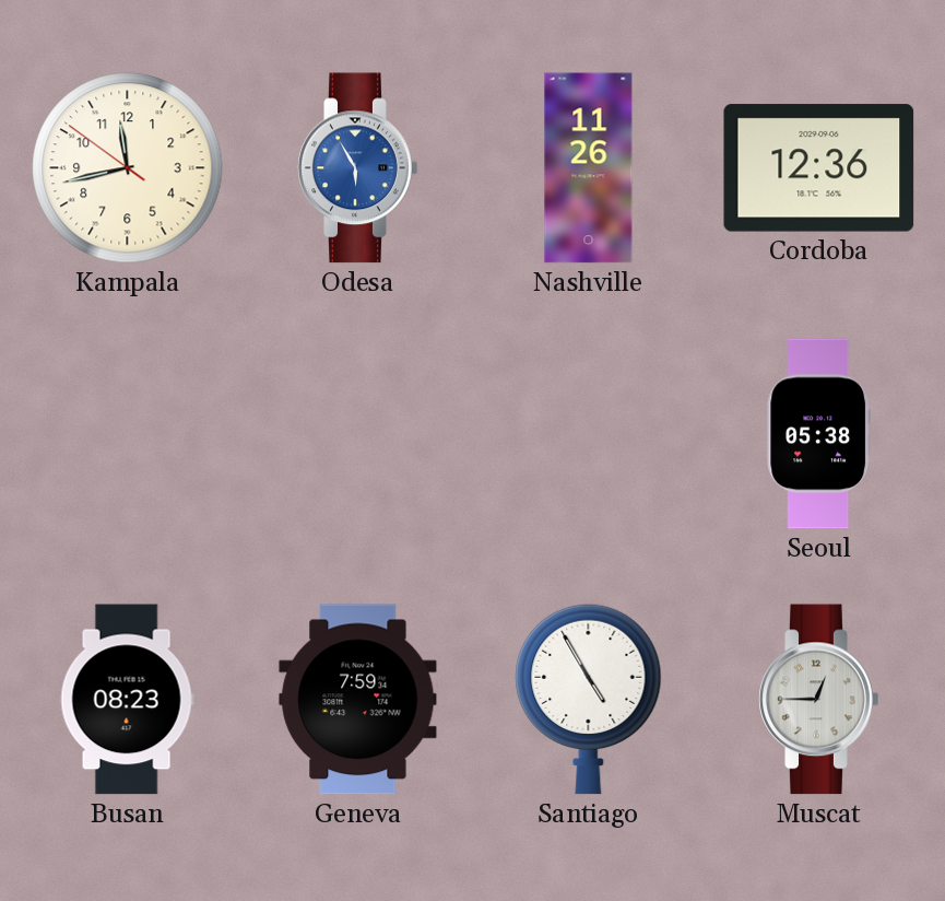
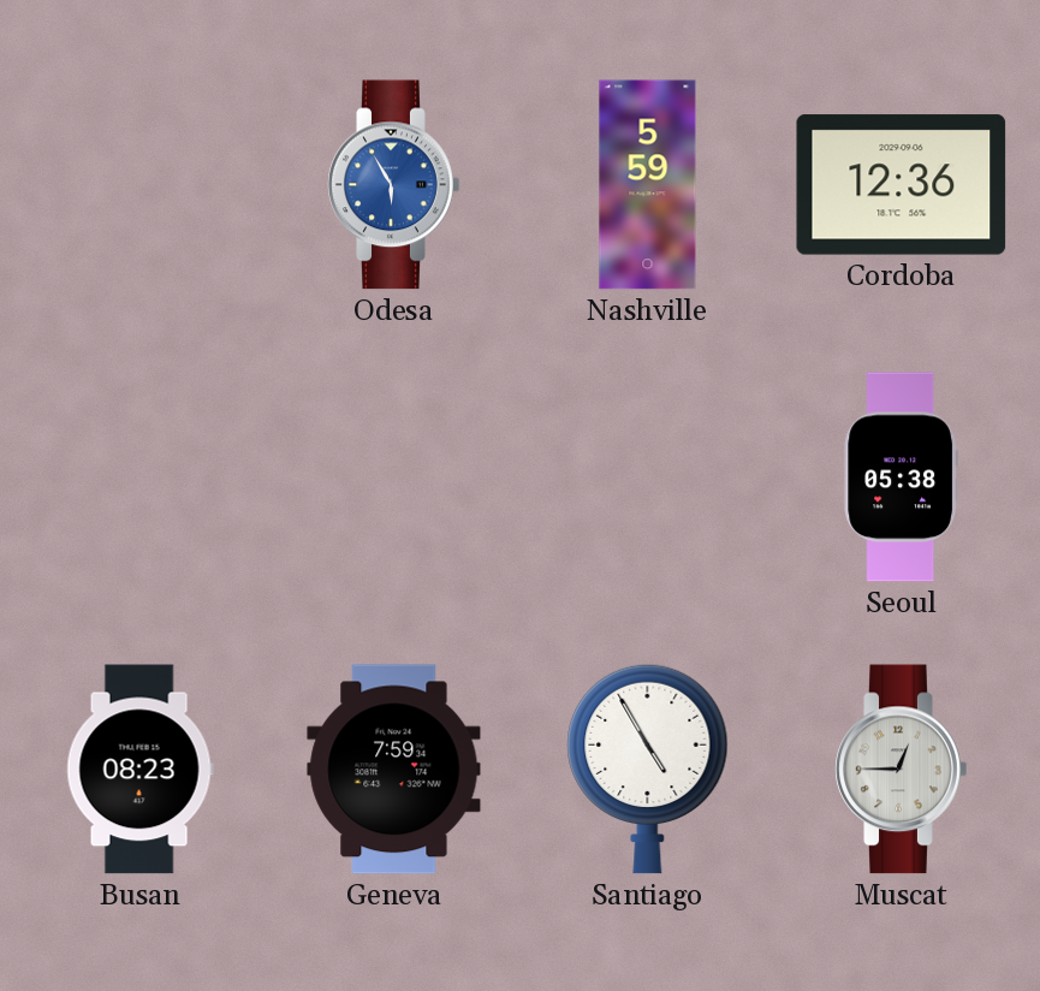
Kampala: 11:42 -> none (128, 168)
Nashville: 11:26 -> 5:59 (648, 185)
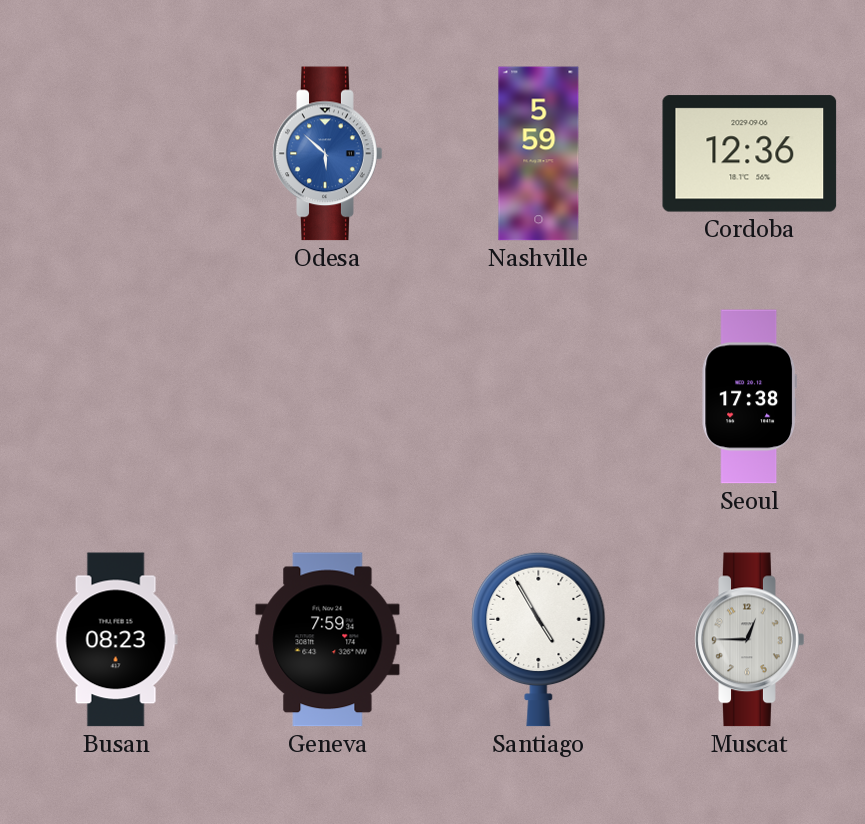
Odesa: 5:55 -> 5:52 (328, 154)
Seoul: 05:38 -> 17:38 (749, 397)
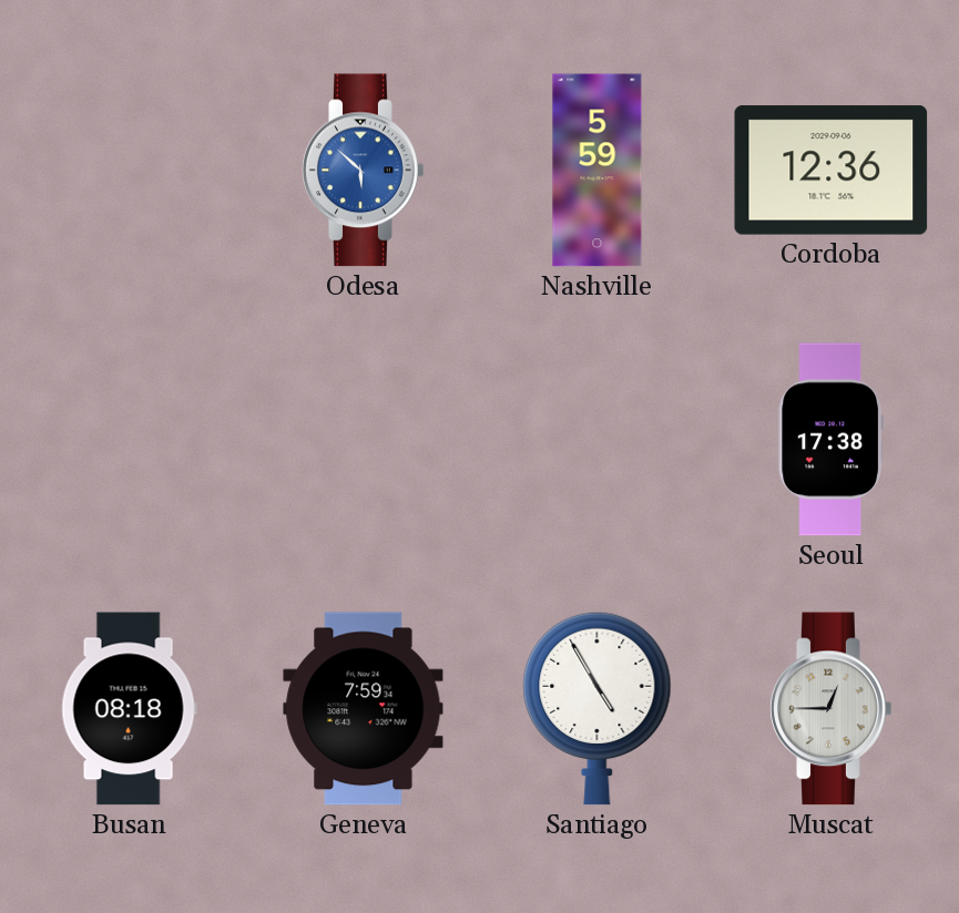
Busan: 08:23 -> 08:18 (129, 709)
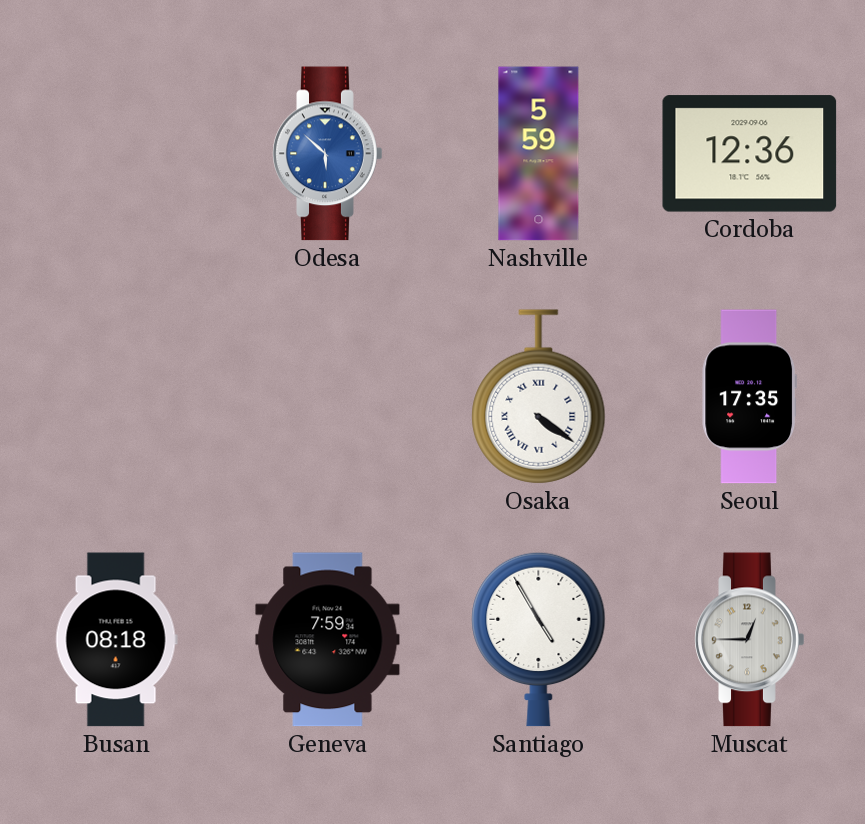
Osaka: none -> 4:21 (539, 397)
Seoul: 17:38 -> 17:35 (749, 397)
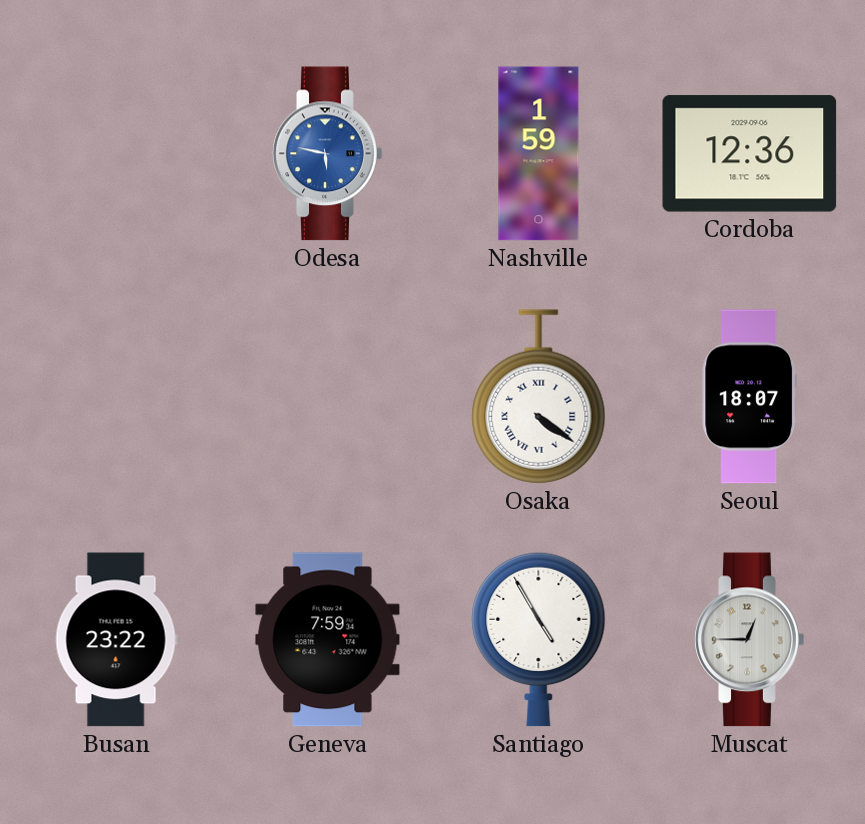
Odesa: 5:52 -> 5:47 (328, 154)
Nashville: 5:59 -> 1:59 (539, 154)
Seoul: 17:35 -> 18:07 (749, 397)
Busan: 08:18 -> 23:22 (116, 640)
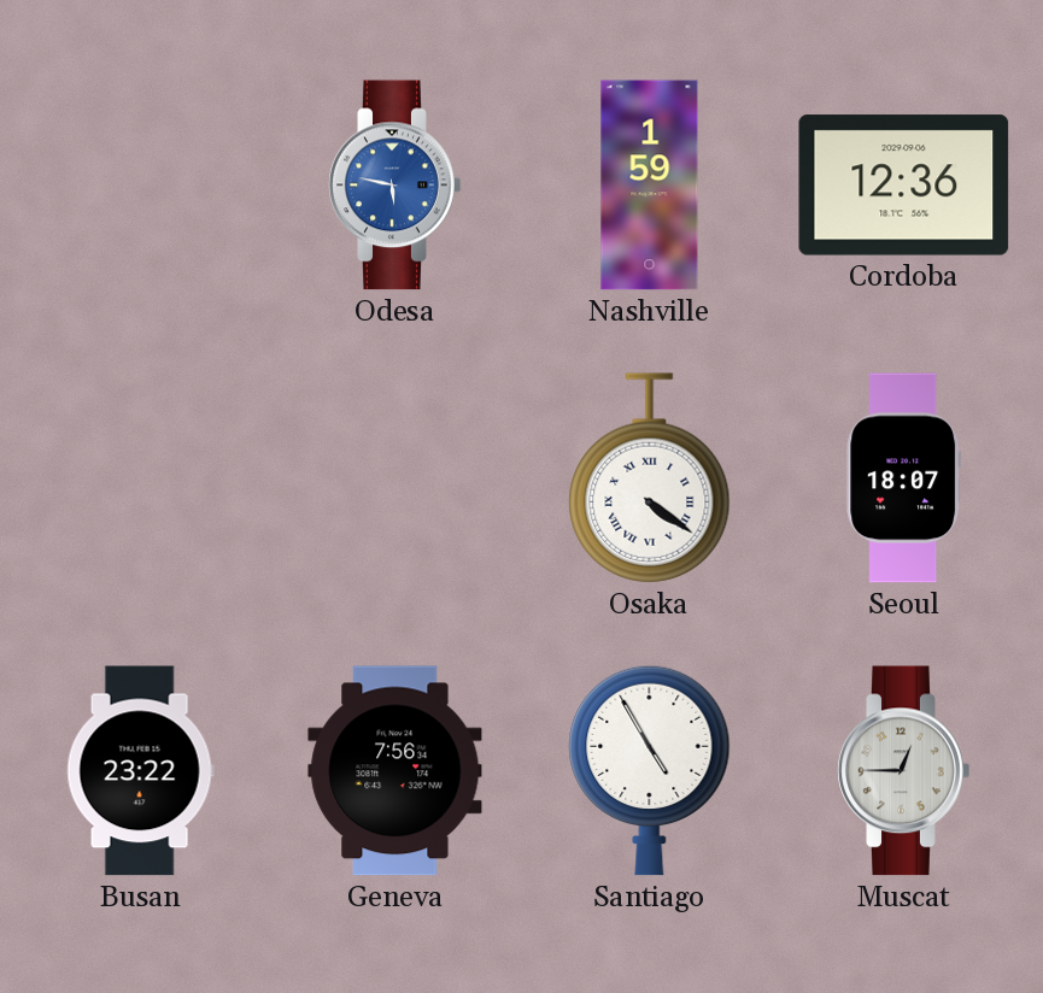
Geneva: 7:59 -> 7:56 (395, 771)
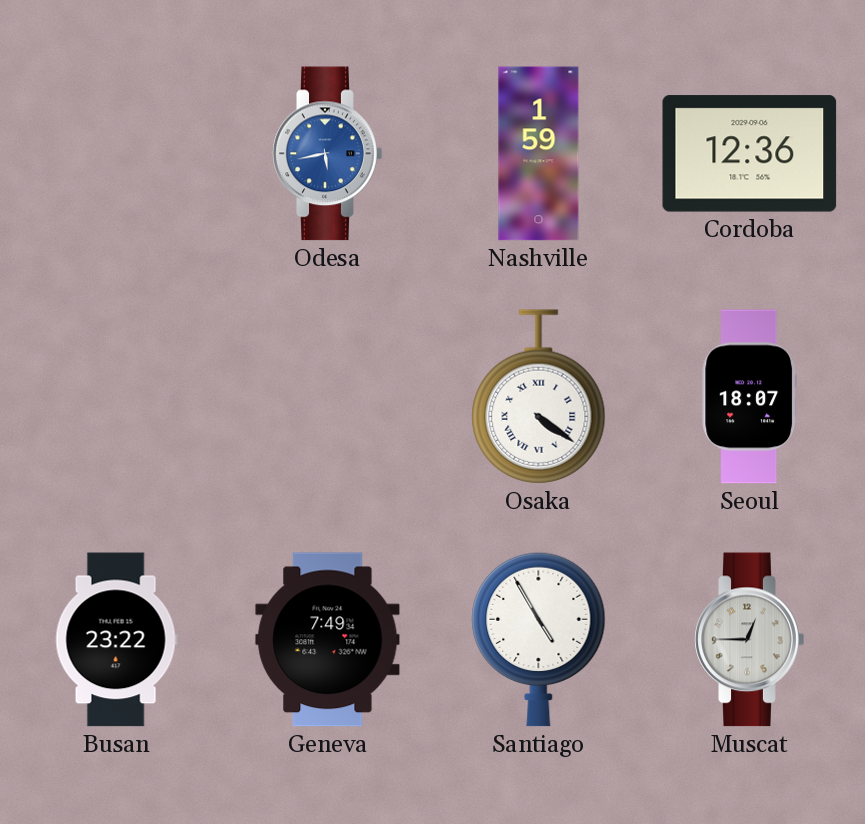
Odesa: 5:47 -> 5:43 (328, 154)
Geneva: 7:56 -> 7:49 (328, 640)
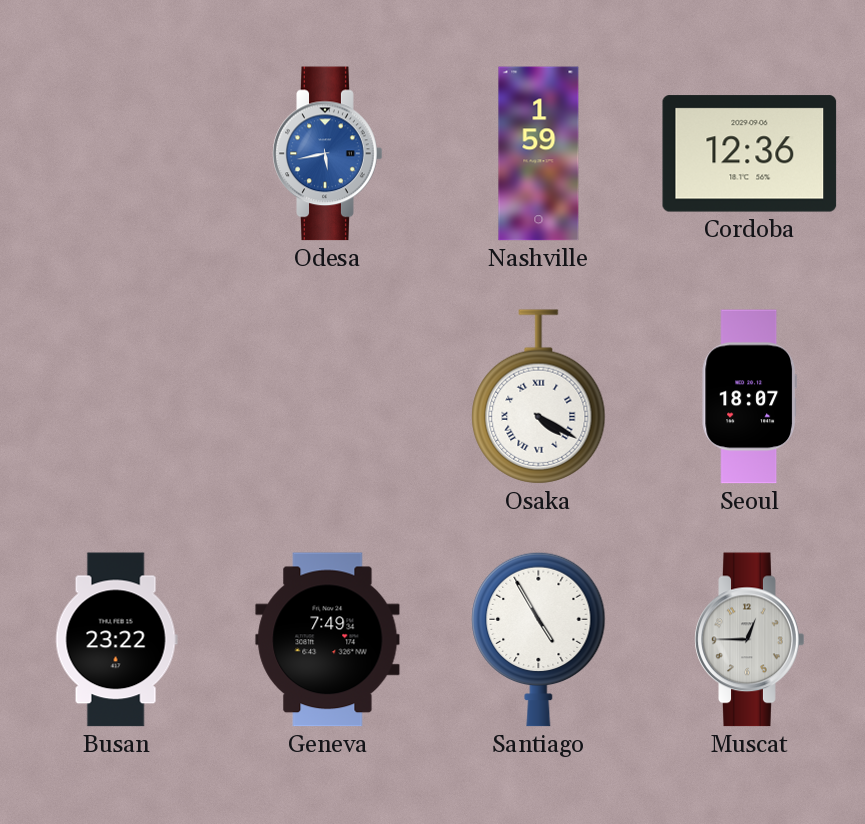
Osaka: 4:21 -> 4:20 (539, 397)
